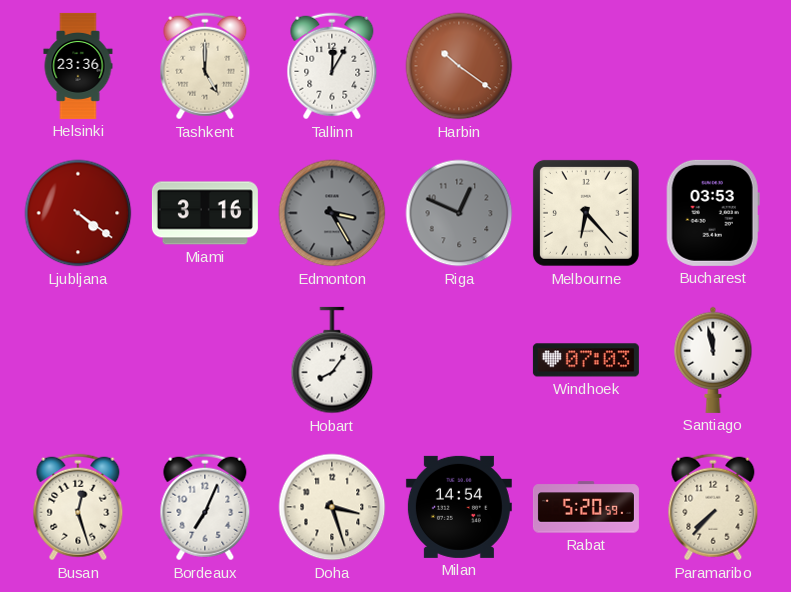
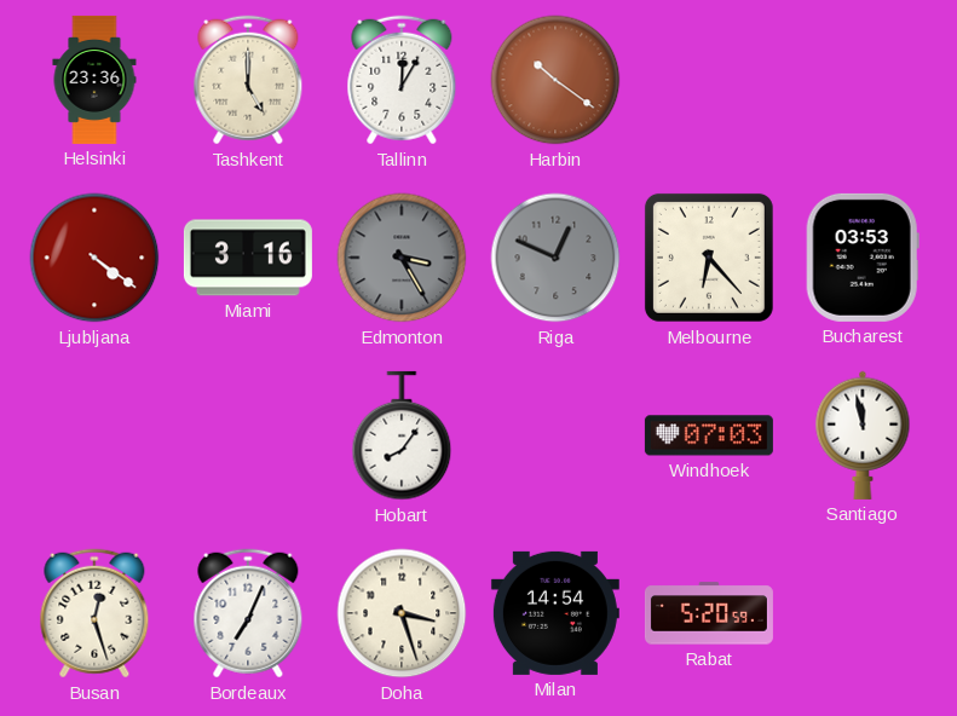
Paramaribo: 7:37 -> none (713, 507)
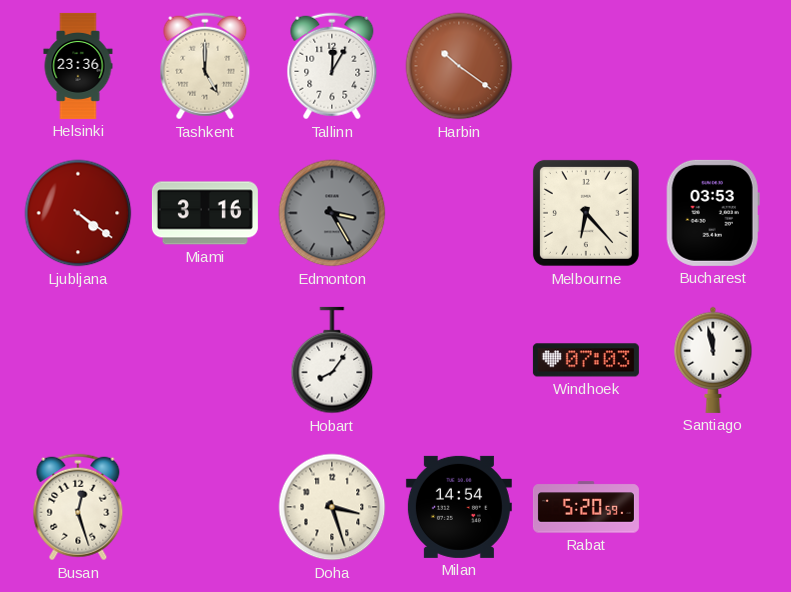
Riga: 12:49 -> none (555, 258)
Bordeaux: 7:04 -> none (248, 613)
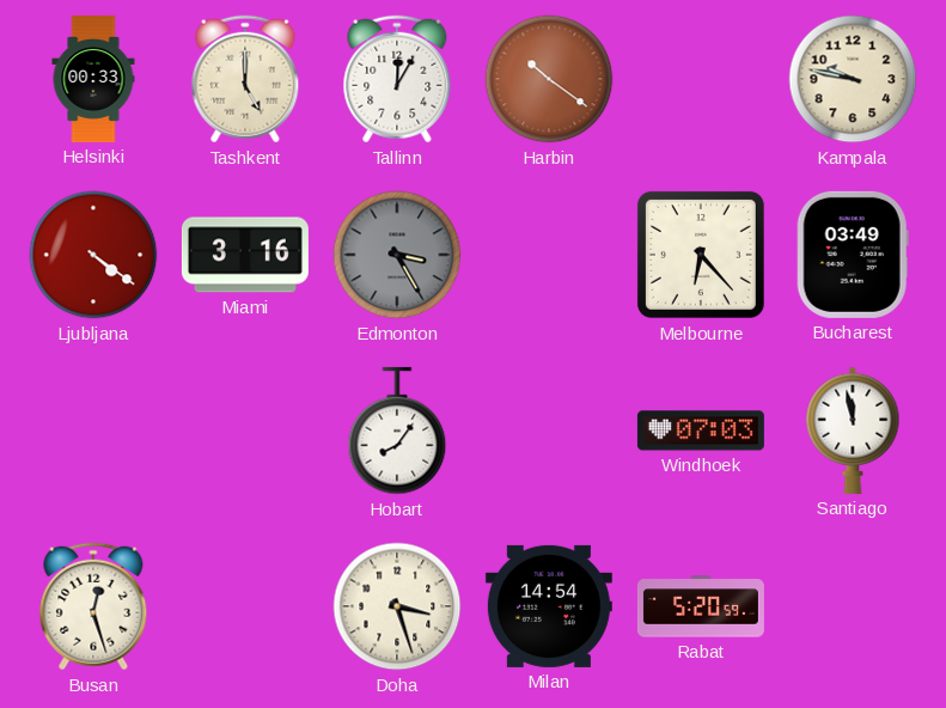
Helsinki: 23:36 -> 00:33 (93, 79)
Kampala: none -> 9:47 (853, 79)
Bucharest: 03:53 -> 03:49 (853, 255)
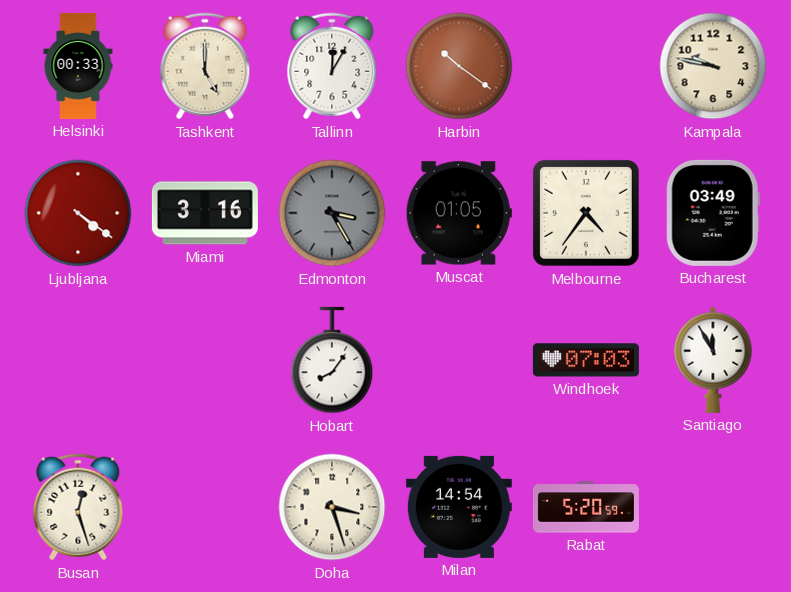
Muscat: none -> 01:05 (459, 213)
Melbourne: 6:23 -> 4:36 (586, 213)
Santiago: 11:58 -> 11:55 (713, 360)
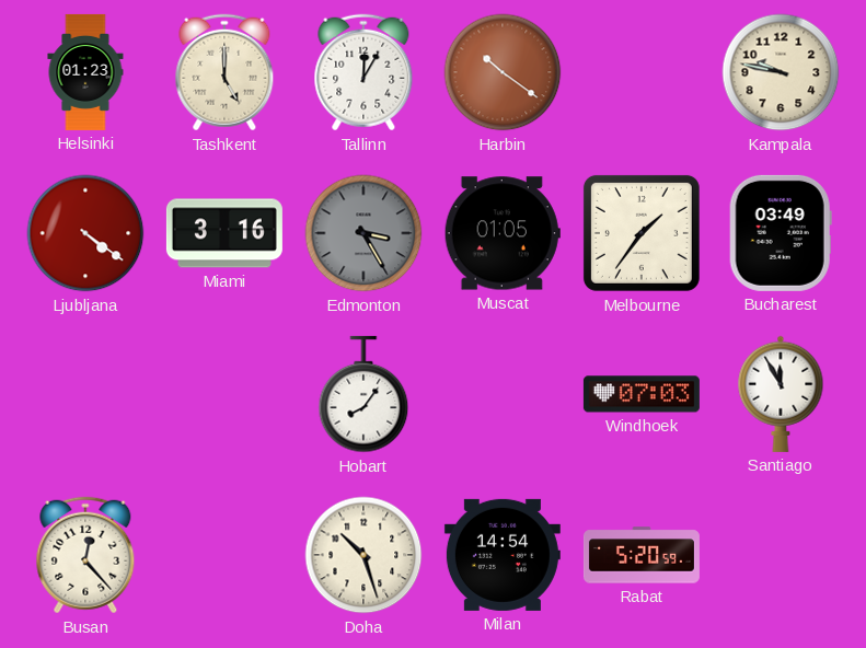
Helsinki: 00:33 -> 01:23 (85, 72)
Melbourne: 4:36 -> 1:36 (642, 233)
Busan: 12:27 -> 12:23 (85, 555)
Doha: 3:27 -> 10:27 (363, 555)
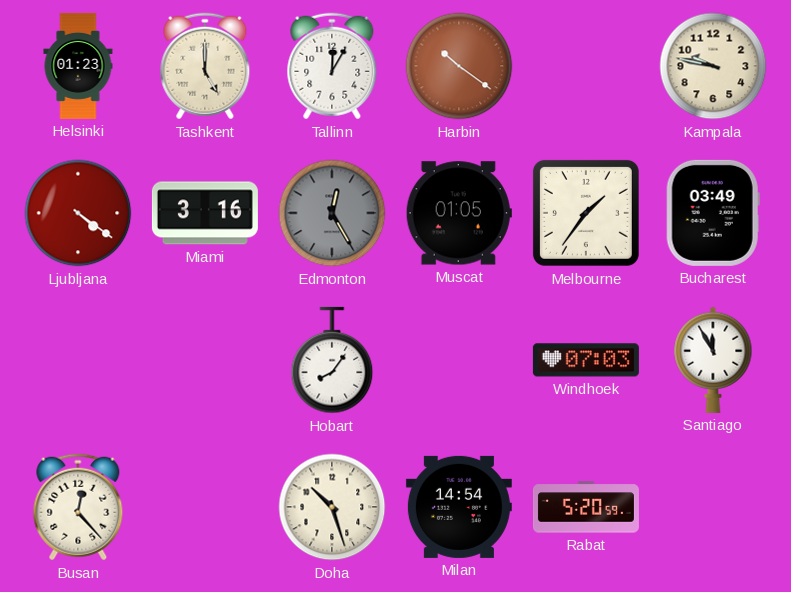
Edmonton: 3:25 -> 12:25 (332, 213)
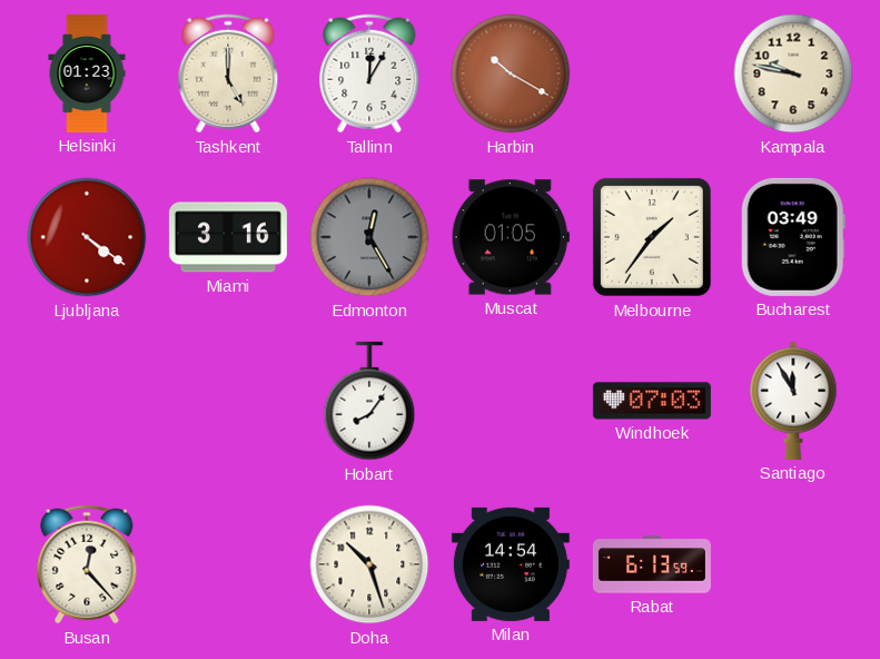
Harbin: 10:21 -> 10:20 (511, 73)
Rabat: 5:20 -> 6:13 (652, 564)
